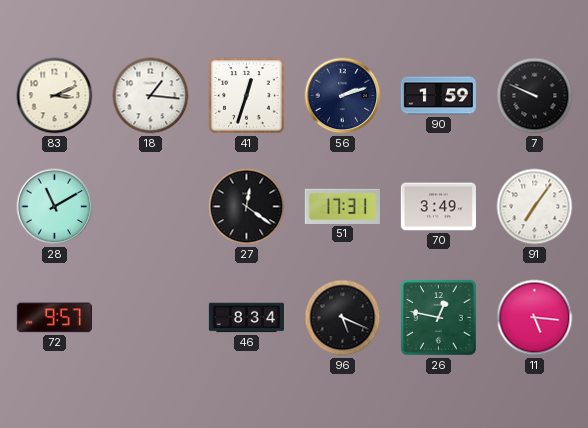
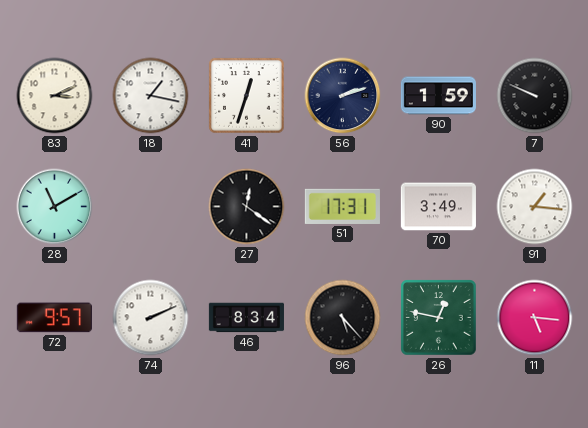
18: 1:16 -> 1:17 (151, 96)
91: 7:06 -> 1:16 (535, 207)
74: none -> 2:11 (151, 318)
96: 5:19 -> 5:23 (343, 318)
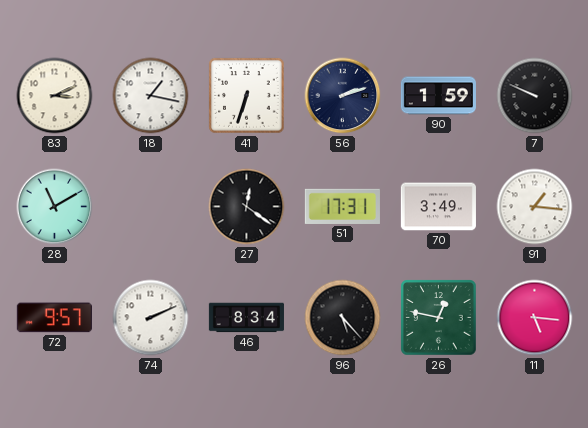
41: 12:33 -> 6:33 (247, 96)
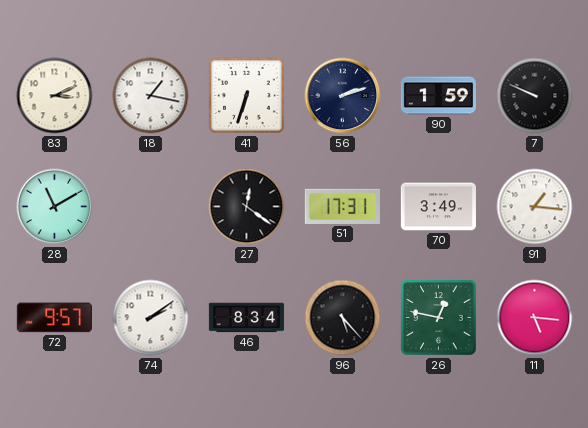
74: 2:11 -> 2:09 (151, 318)
